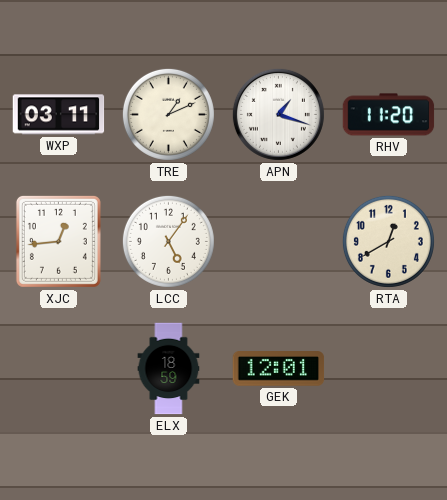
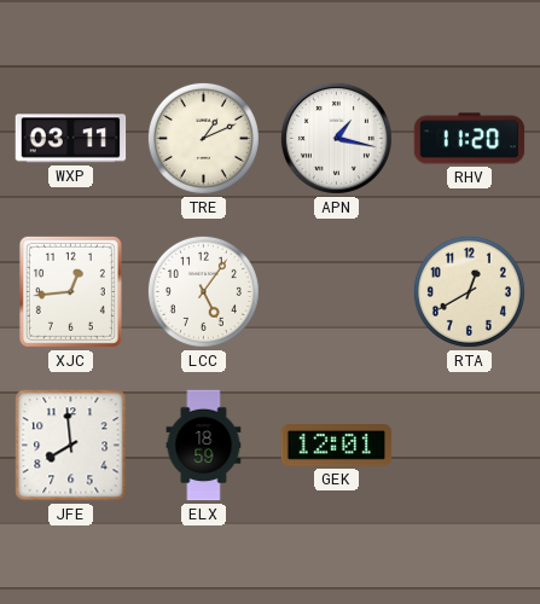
APN: 1:18 -> 1:17 (336, 138)
JFE: none -> 7:59 (71, 446)
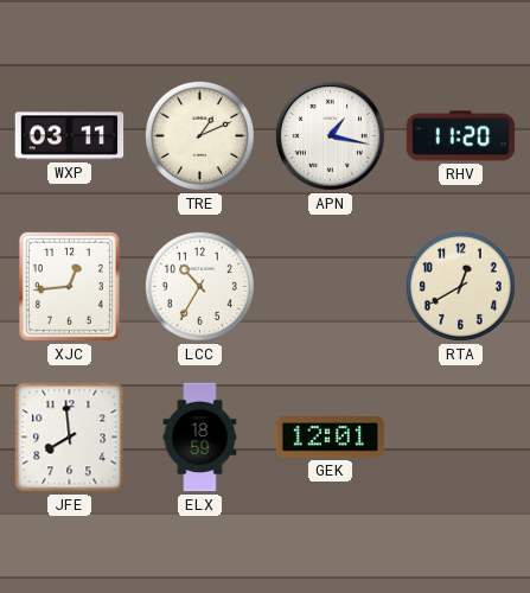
LCC: 5:06 -> 10:35 (199, 286)
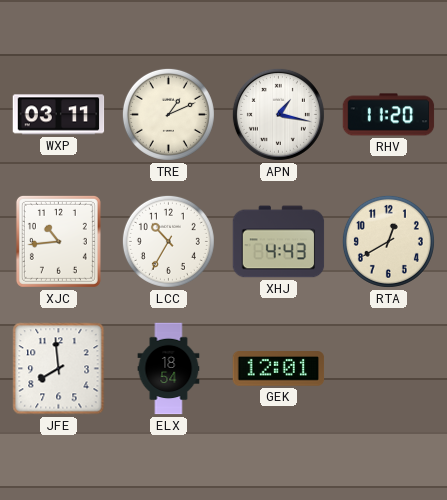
XJC: 12:44 -> 10:44 (58, 241)
XHJ: none -> 4:43 (279, 242)
ELX: 18:59 -> 18:54 (169, 369)
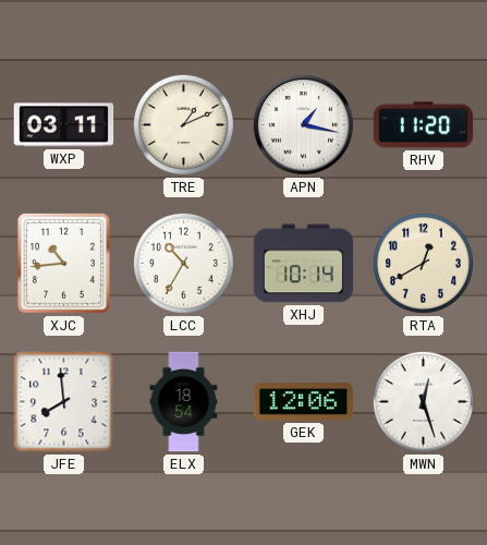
XHJ: 4:43 -> 10:14 (304, 264)
GEK: 12:01 -> 12:06 (304, 402)
MWN: none -> 12:27 (423, 401)
